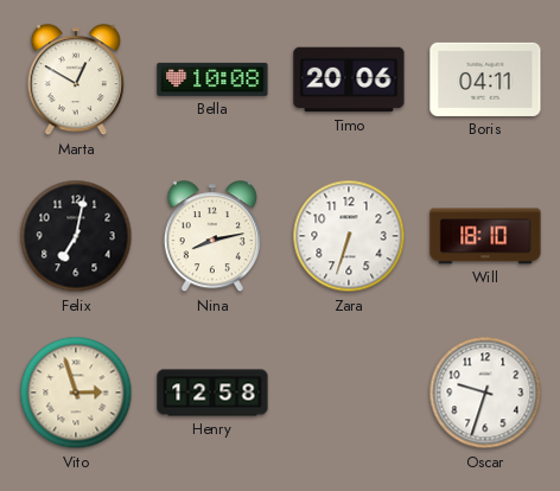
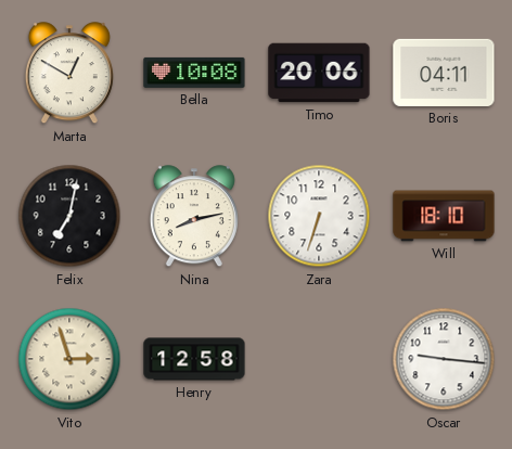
Oscar: 9:33 -> 9:16 (444, 359)
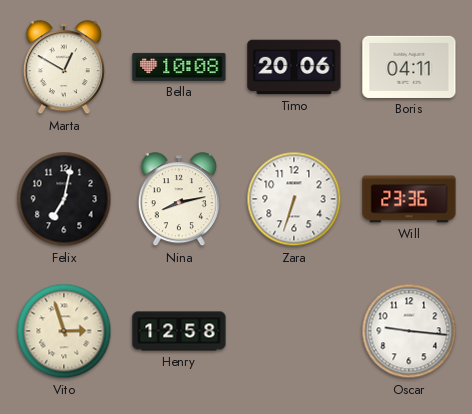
Will: 18:10 -> 23:36 (409, 199)
